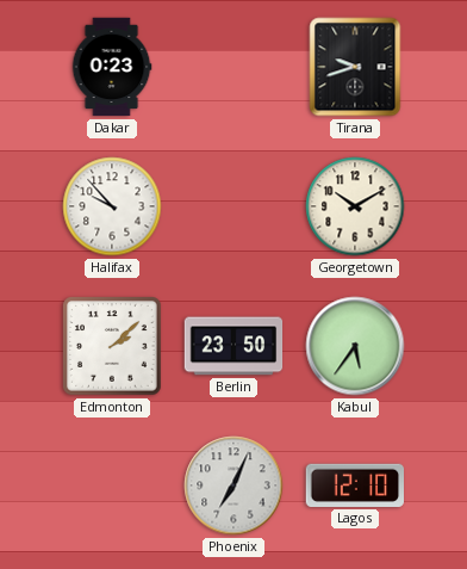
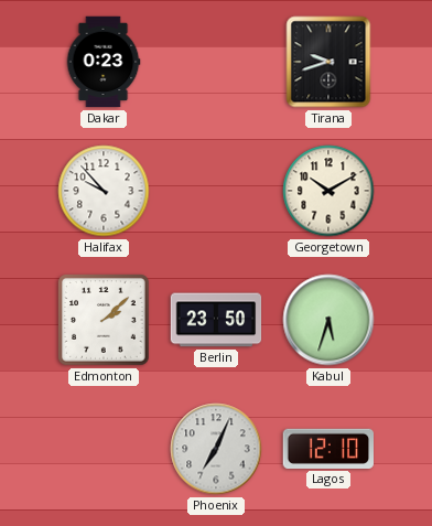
Kabul: 5:36 -> 5:33 (328, 320)
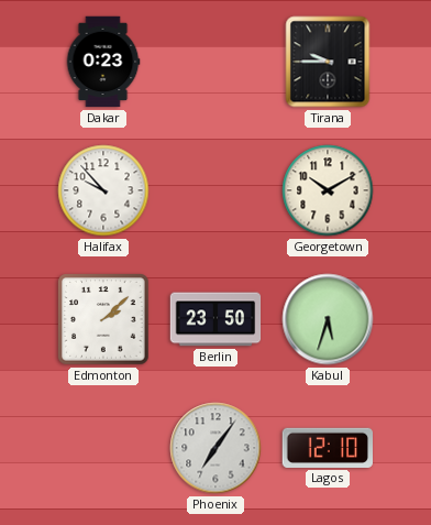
Tirana: 9:42 -> 9:45 (328, 62)
Phoenix: 7:04 -> 7:06 (215, 448)
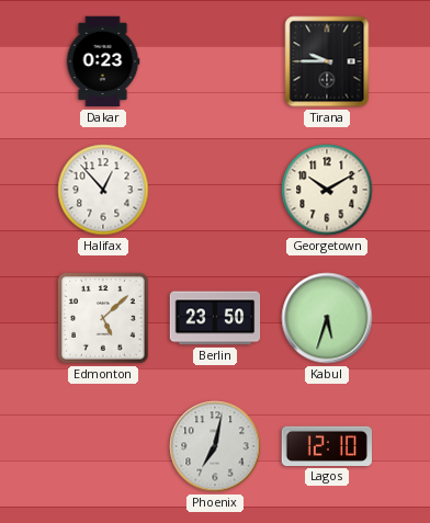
Halifax: 9:53 -> 12:53 (103, 190)
Edmonton: 2:08 -> 5:08 (104, 319)
Phoenix: 7:06 -> 7:02 (215, 446)
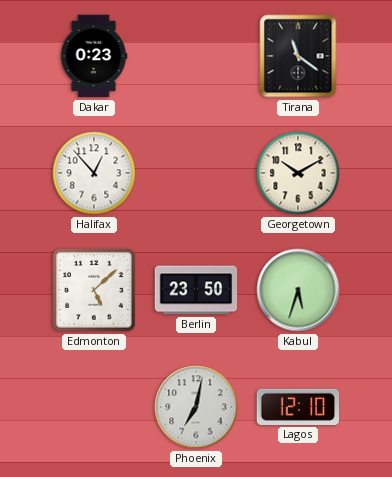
Tirana: 9:45 -> 11:21 (298, 56)
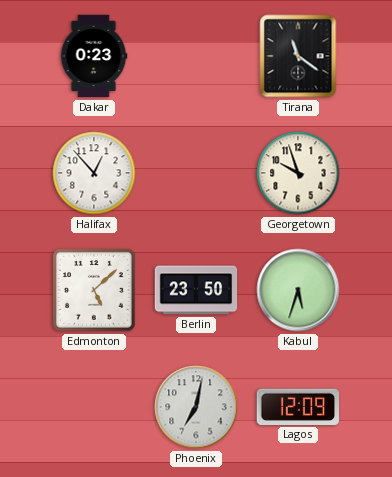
Georgetown: 10:10 -> 9:57 (298, 173)
Lagos: 12:10 -> 12:09 (297, 407)
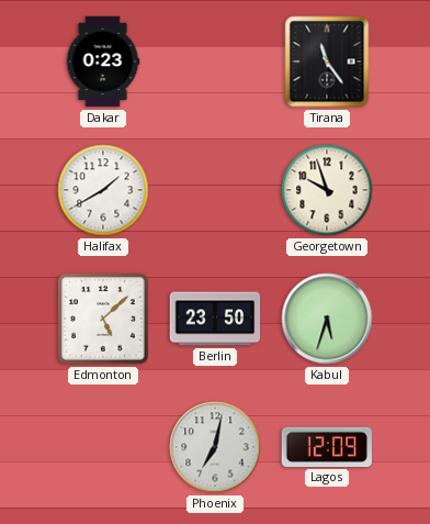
Tirana: 11:21 -> 11:24 (327, 62)
Halifax: 12:53 -> 1:40 (103, 190)
